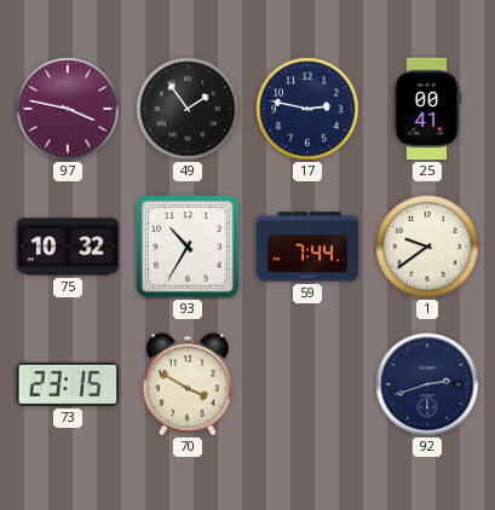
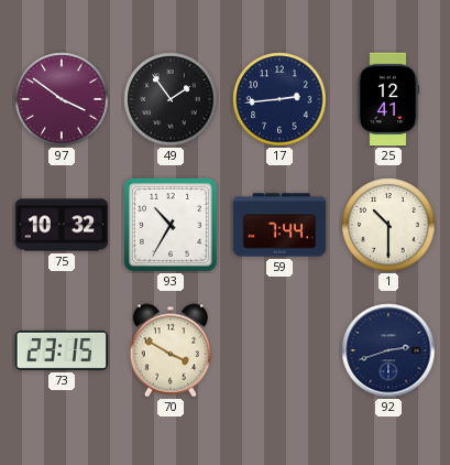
97: 3:47 -> 3:51 (62, 99)
17: 2:47 -> 2:44 (279, 99)
25: 00:41 -> 12:41 (388, 99)
1: 9:39 -> 10:30 (388, 225)
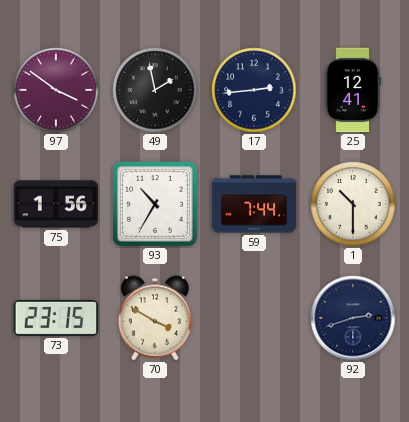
49: 1:54 -> 1:58 (155, 90)
75: 10:32 -> 1:56 (56, 204)
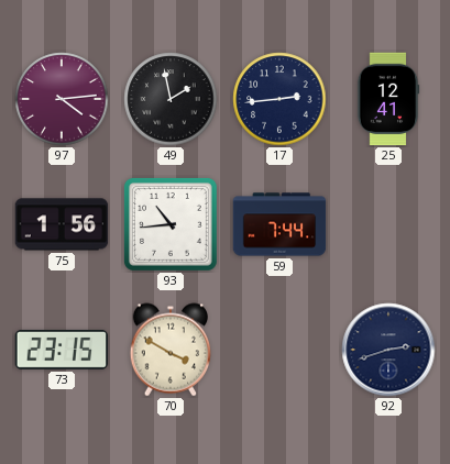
97: 3:51 -> 4:14 (62, 99)
93: 10:35 -> 10:44 (171, 224)
1: 10:30 -> none (353, 204)
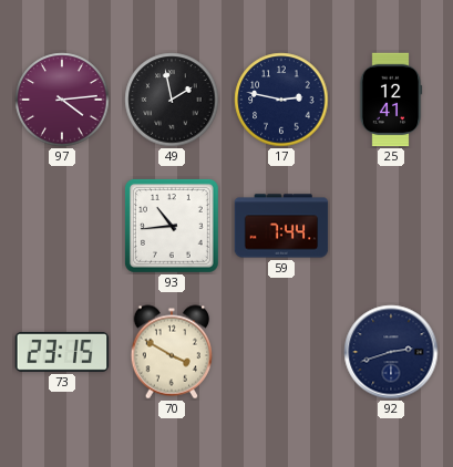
17: 2:44 -> 2:47 (281, 100)
75: 1:56 -> none (62, 224)
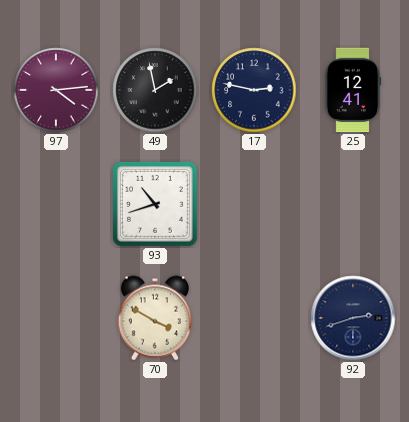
93: 10:44 -> 10:42 (155, 204)
59: 7:44 -> none (281, 226)
73: 23:15 -> none (62, 352)
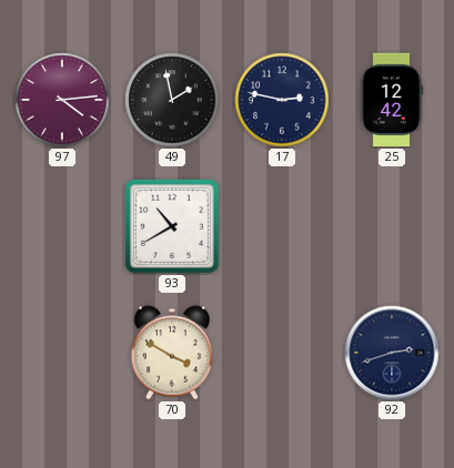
25: 12:41 -> 12:42 (392, 100)
93: 10:42 -> 10:40 (172, 226)
